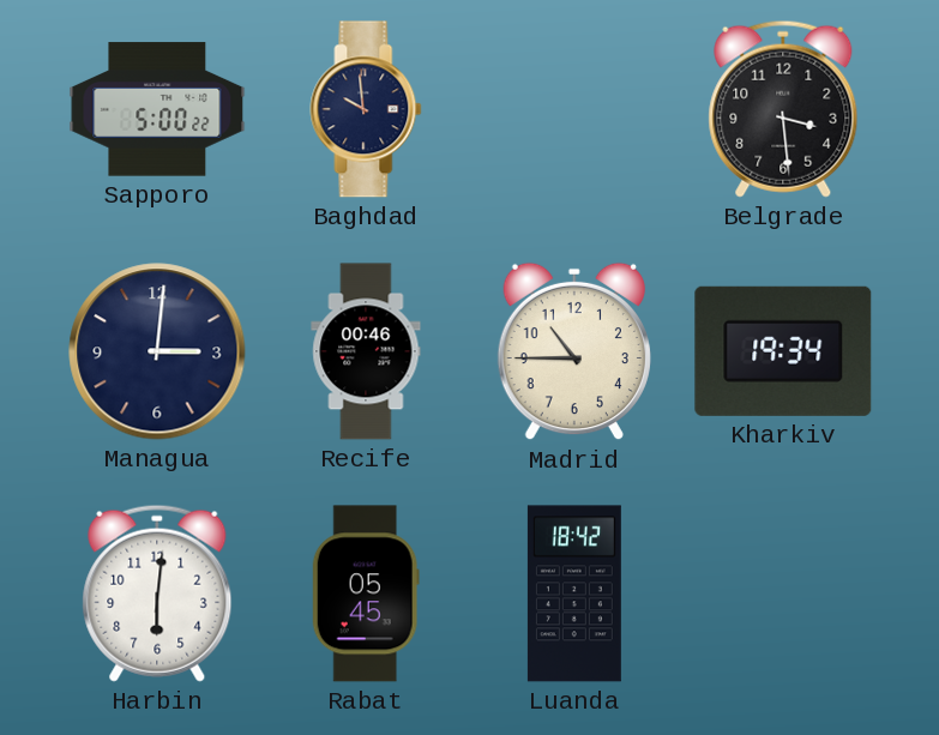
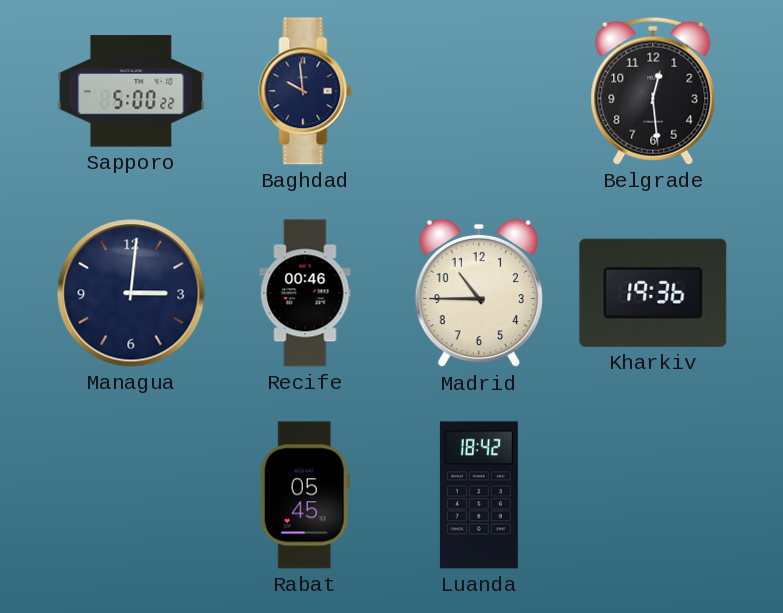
Belgrade: 3:29 -> 12:29 (653, 91)
Kharkiv: 19:34 -> 19:36 (653, 293)
Harbin: 6:01 -> none (157, 594)
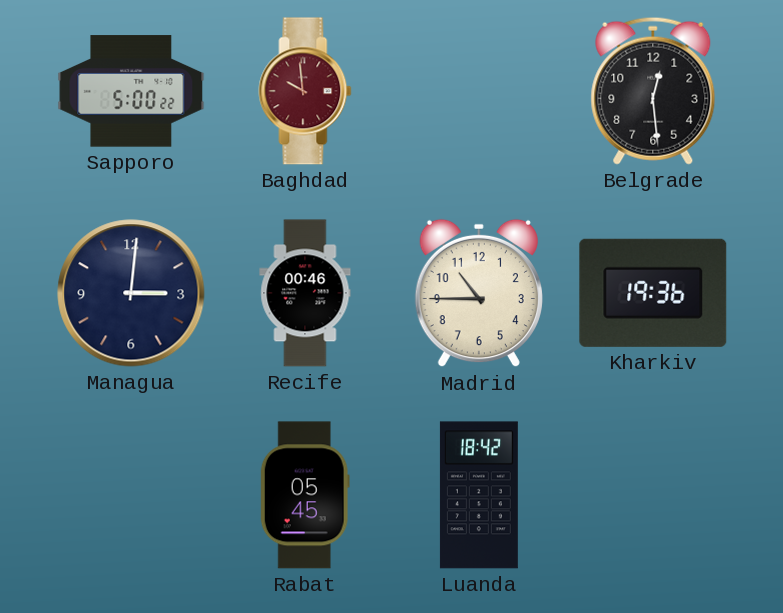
Baghdad dial: navy -> burgundy (305, 91)
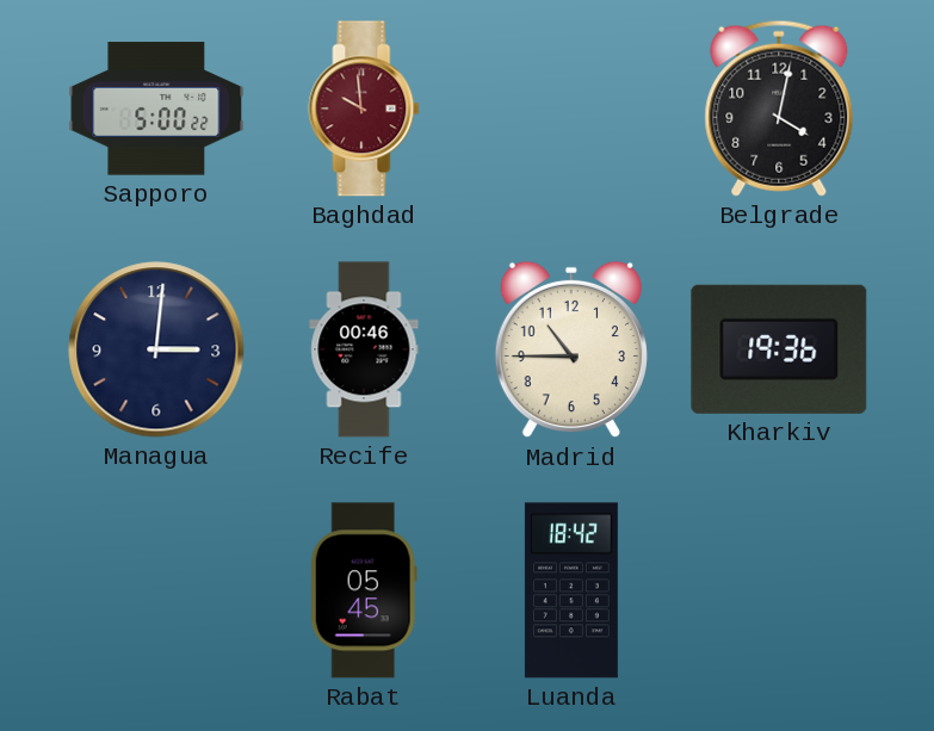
Belgrade: 12:29 -> 4:02 (779, 109)
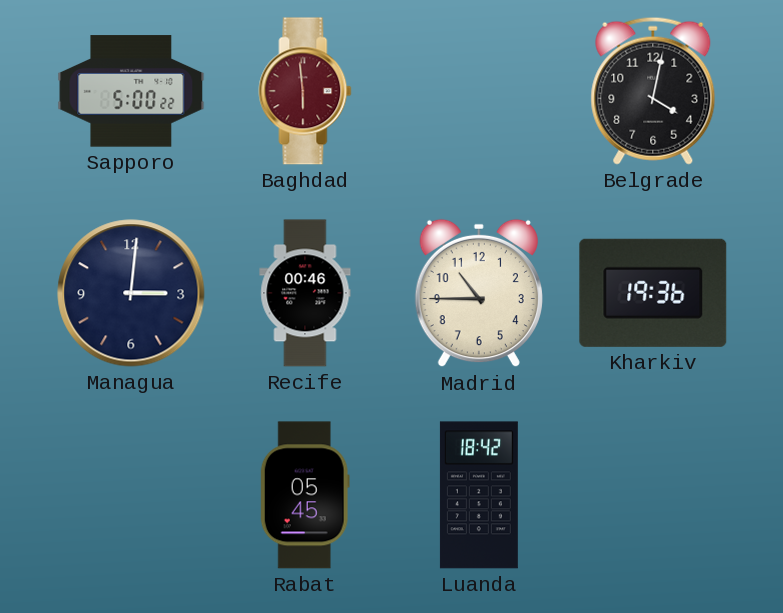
Baghdad: 9:59 -> 5:59 (305, 91)
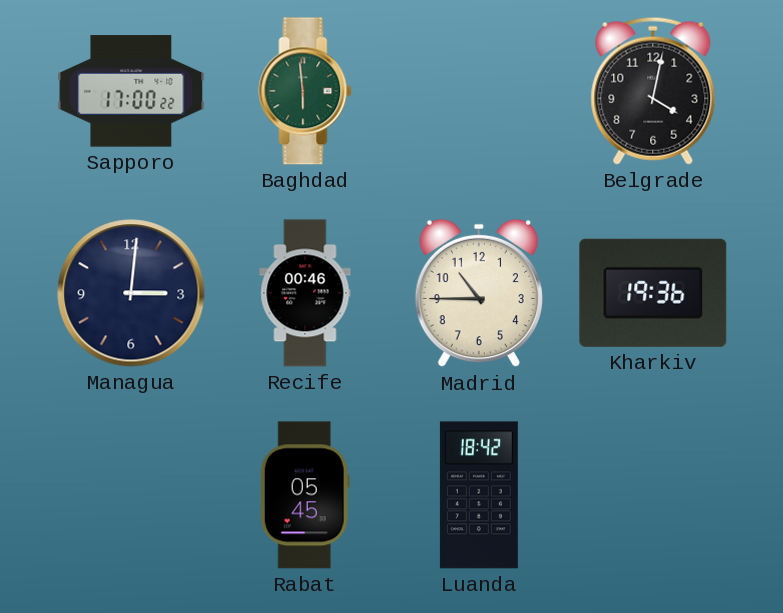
Sapporo: 5:00 -> 17:00 (131, 91)
Baghdad dial: burgundy -> green (305, 91)
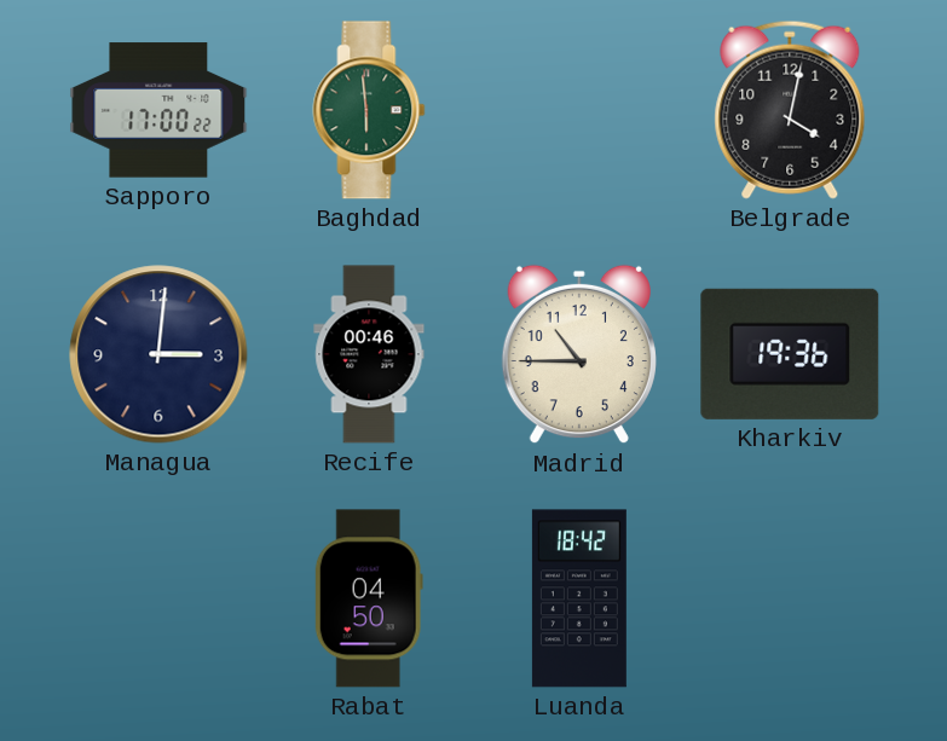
Rabat: 05:45 -> 04:50 (369, 598)
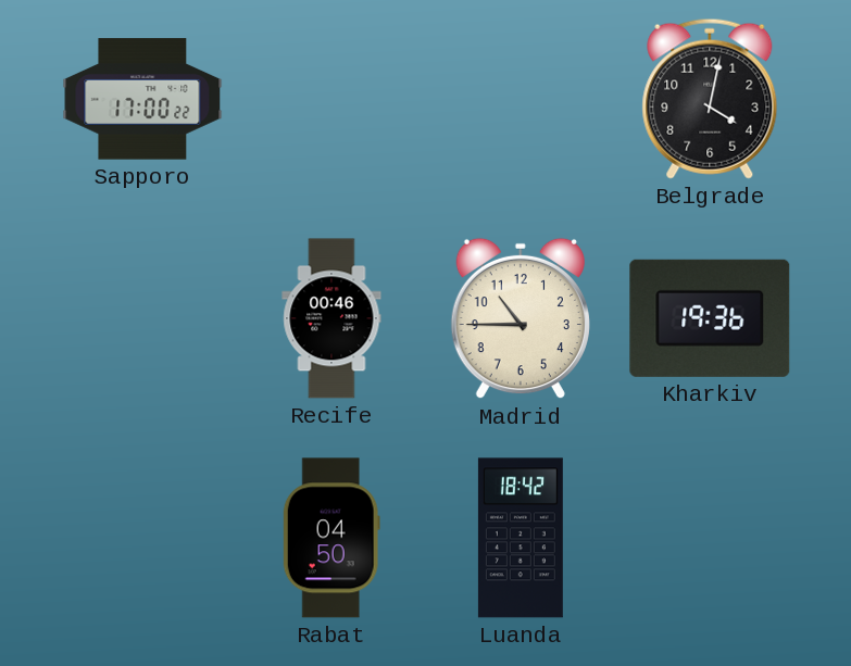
Baghdad: 5:59 -> none (369, 110)
Managua: 3:01 -> none (158, 354)
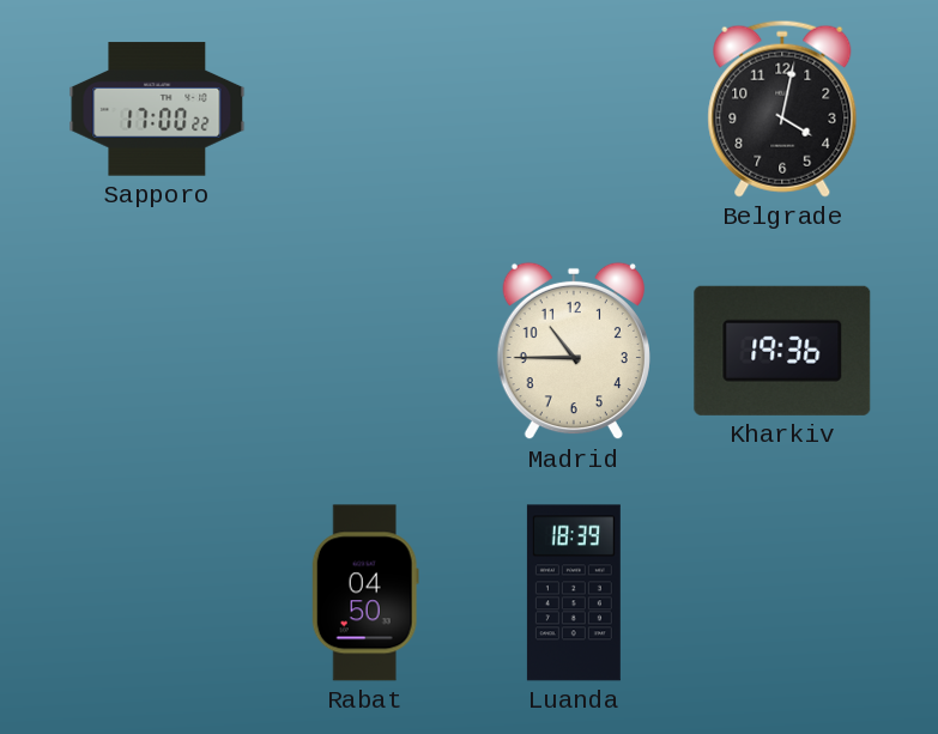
Recife: 00:46 -> none (331, 318)
Luanda: 18:42 -> 18:39 (574, 593)
